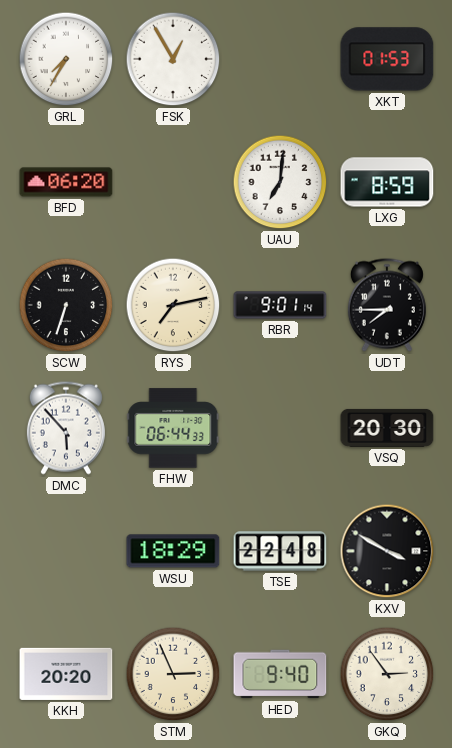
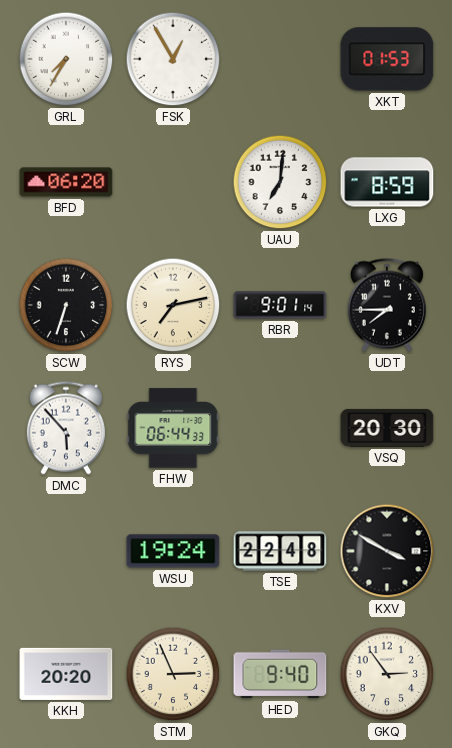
WSU: 18:29 -> 19:24 (173, 551)
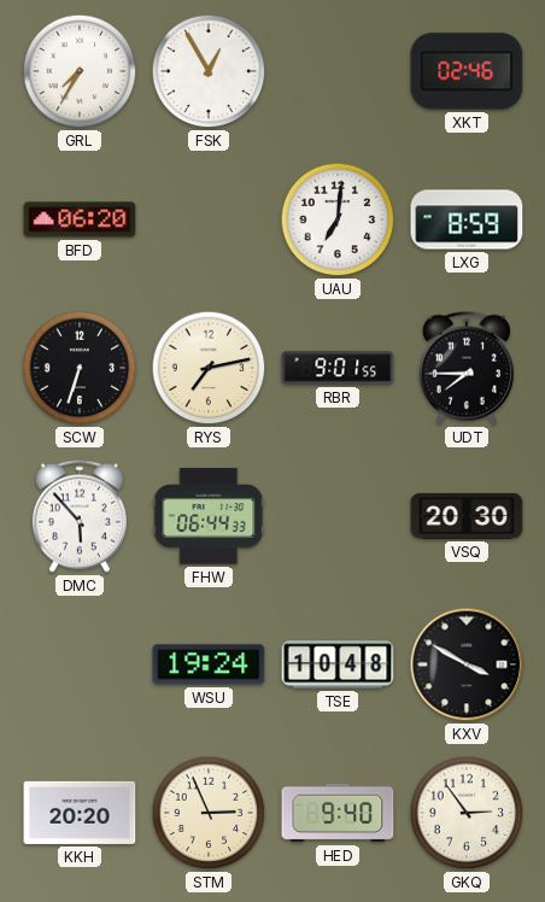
XKT: 01:53 -> 02:46 (467, 71)
RBR: 9:01:14 -> 9:01:55 (338, 368)
TSE: 22:48 -> 10:48 (338, 664)
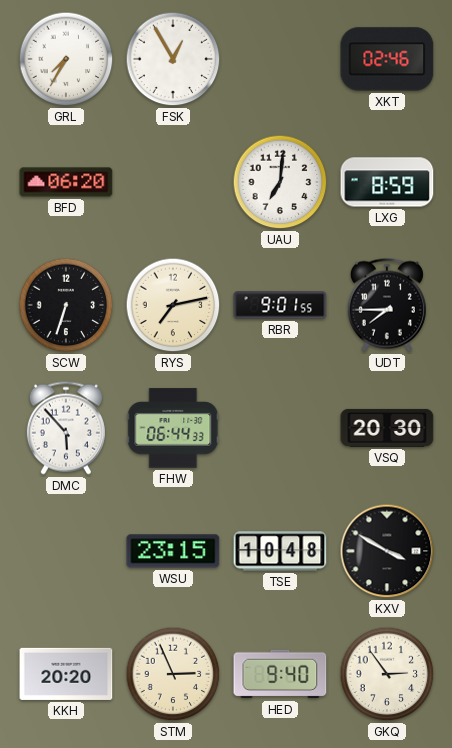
WSU: 19:24 -> 23:15 (173, 551)
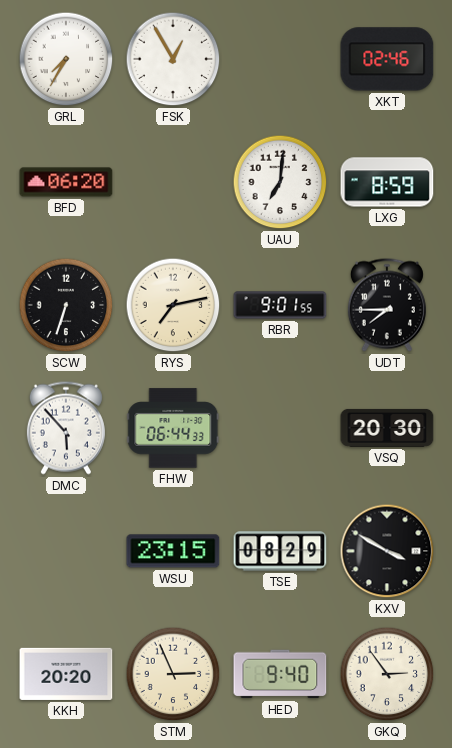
TSE: 10:48 -> 08:29 (280, 551)
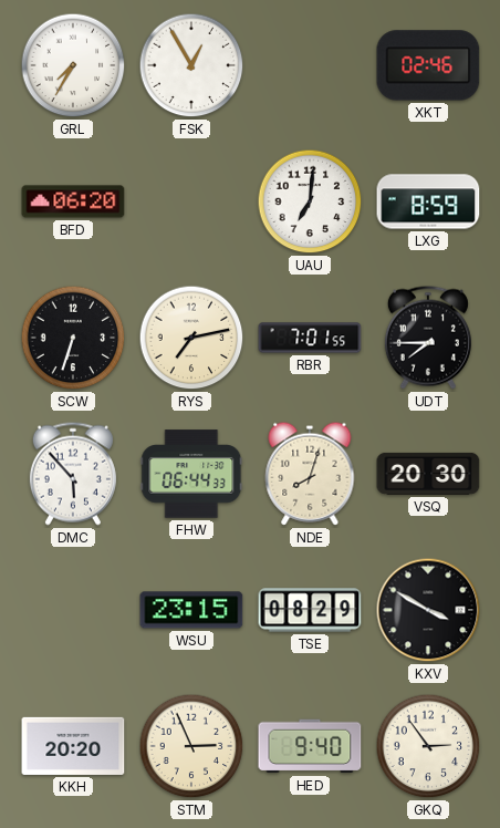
RBR: 9:01 -> 7:01 (310, 338)
NDE: none -> 8:03 (310, 474)
